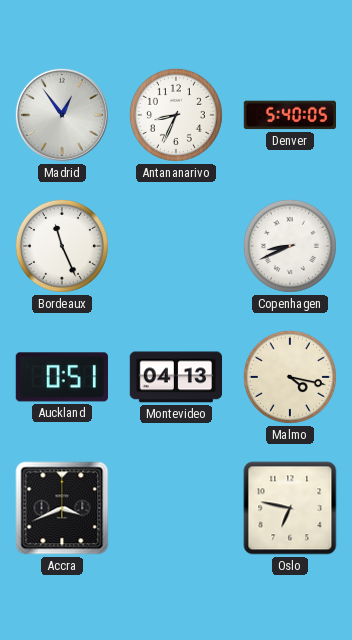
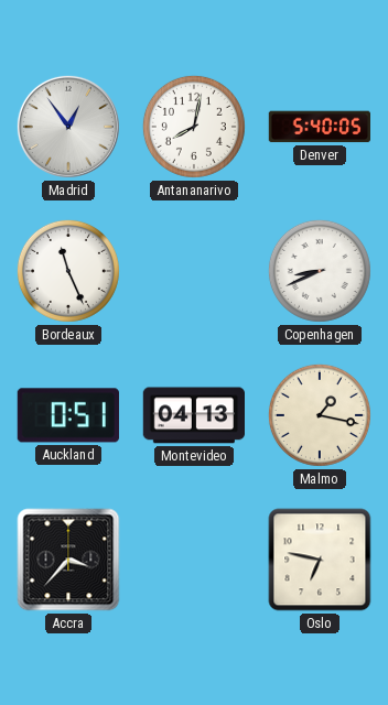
Antananarivo: 8:34 -> 8:02 (194, 127)
Malmo: 4:17 -> 1:17 (320, 415)
Accra: 3:41 -> 3:37 (68, 560)
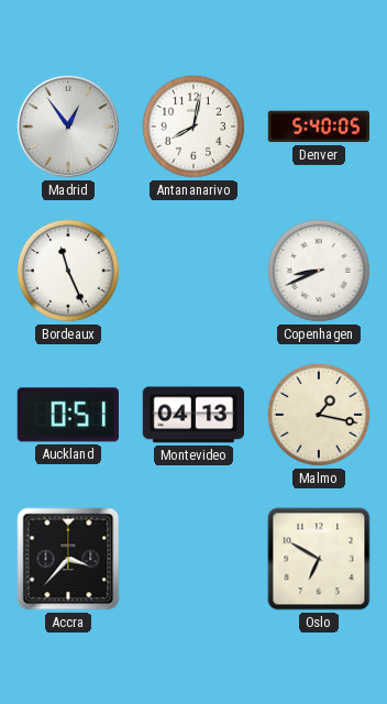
Oslo: 6:47 -> 6:50 (319, 559)
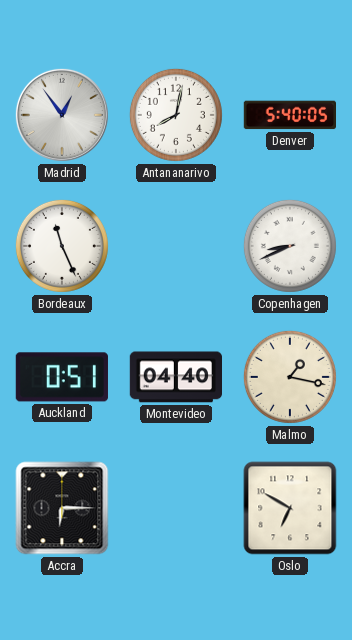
Montevideo: 04:13 -> 04:40 (175, 377)
Accra: 3:37 -> 6:15 (62, 508)
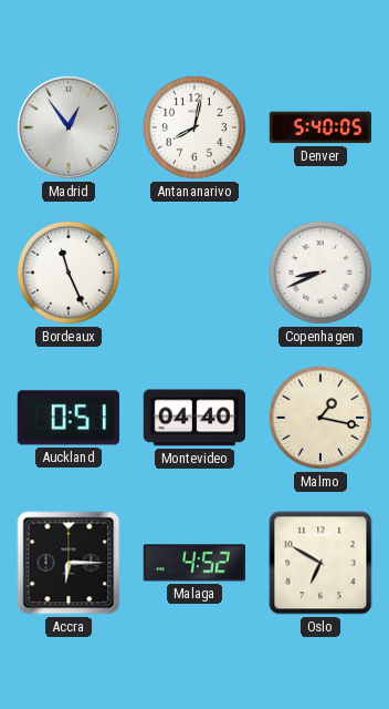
Malaga: none -> 4:52 (195, 563)
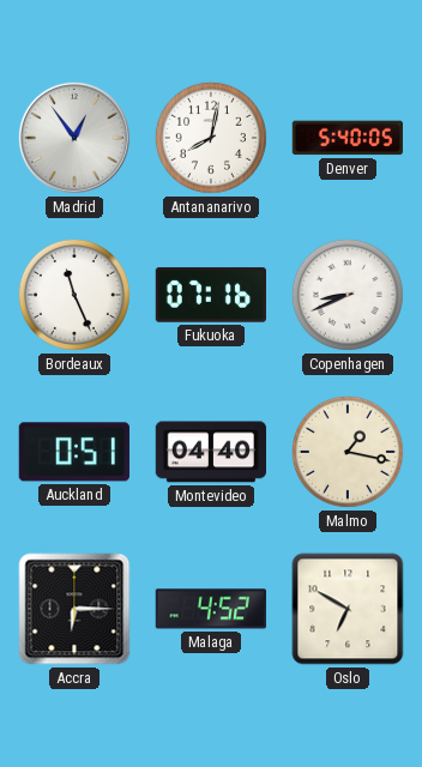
Fukuoka: none -> 07:16 (210, 295)
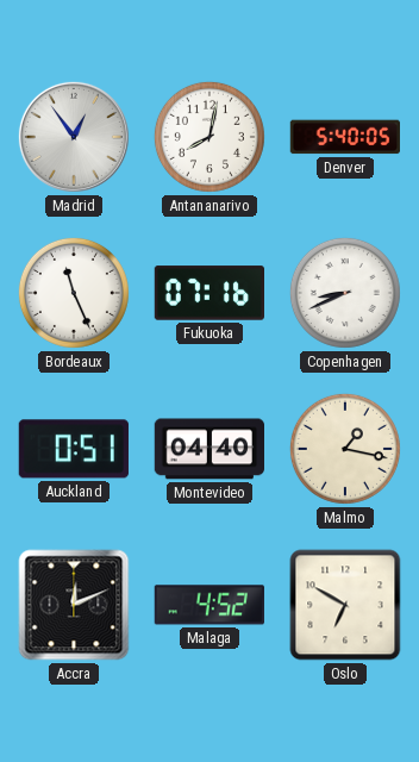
Accra: 6:15 -> 12:11 (74, 605)
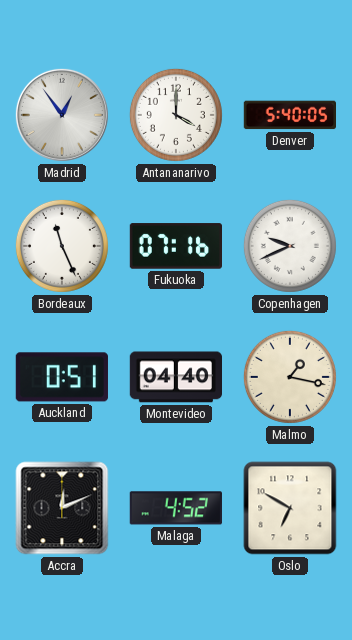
Antananarivo: 8:02 -> 4:00 (176, 115)
Copenhagen: 8:41 -> 9:41 (290, 246)
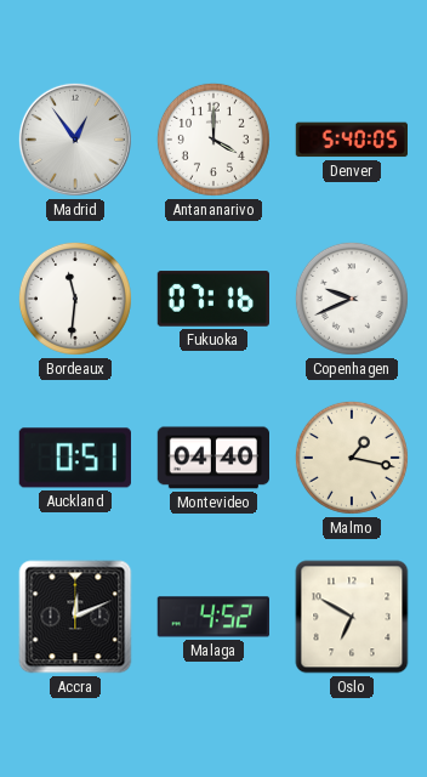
Bordeaux: 11:26 -> 11:31 (75, 299)
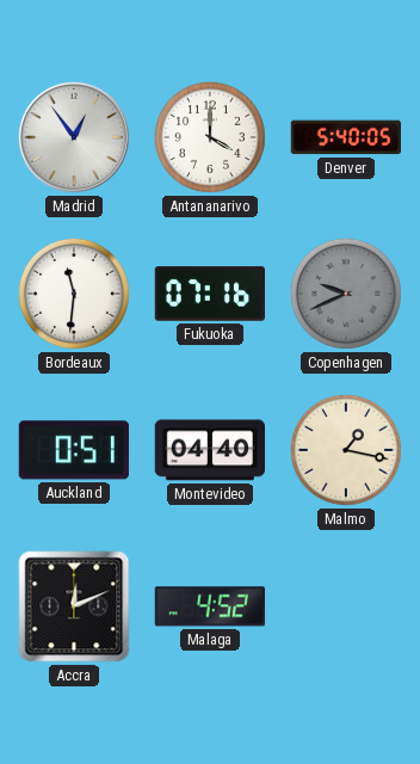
Copenhagen dial: white -> grey (346, 294)
Oslo: 6:50 -> none (352, 617)
